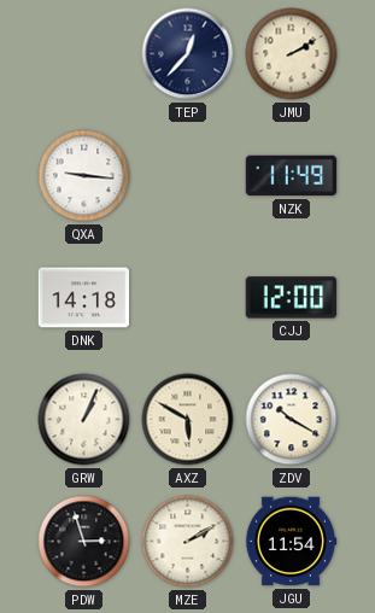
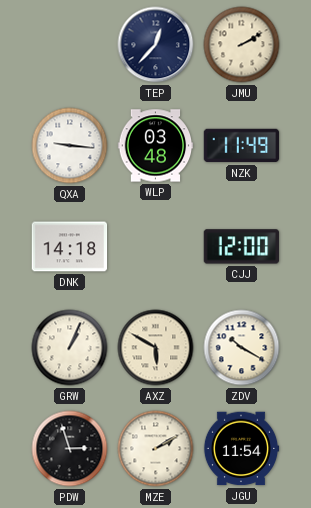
WLP: none -> 03:48 (156, 146)
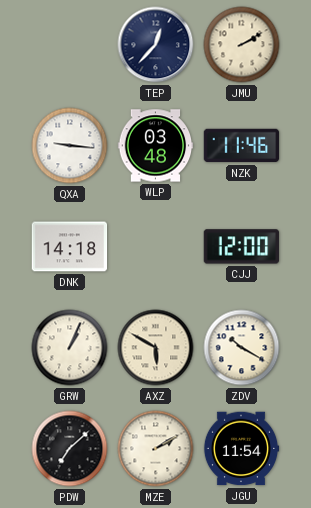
NZK: 11:49 -> 11:46 (242, 146)
PDW: 2:57 -> 7:08 (70, 449)
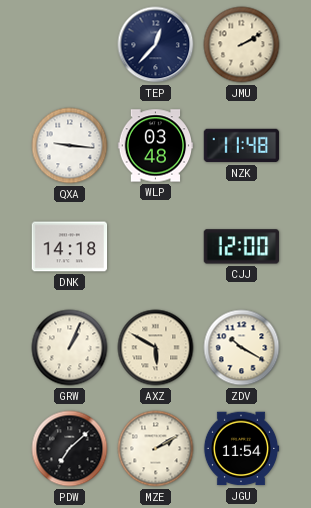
NZK: 11:46 -> 11:48 (242, 146)
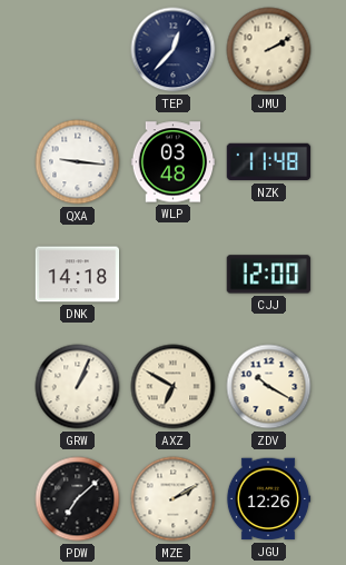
AXZ: 5:50 -> 6:50 (174, 387)
JGU: 11:54 -> 12:26 (268, 499)
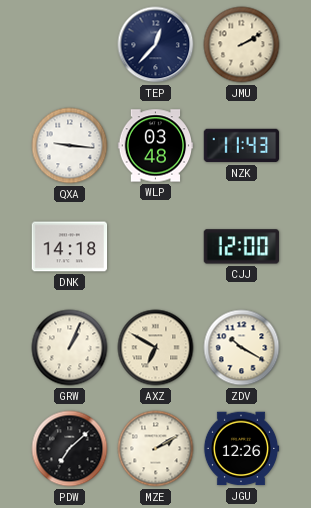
NZK: 11:48 -> 11:43 (242, 146)
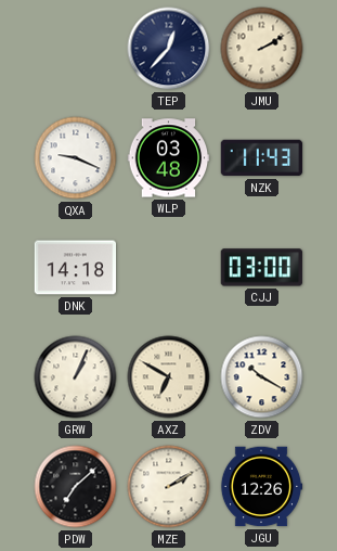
QXA: 9:16 -> 9:19 (76, 158)
CJJ: 12:00 -> 03:00 (262, 268)
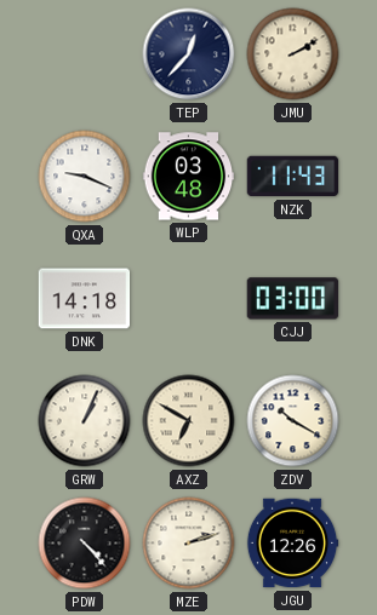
PDW: 7:08 -> 4:23 (85, 544)
MZE: 2:10 -> 2:12 (189, 544)
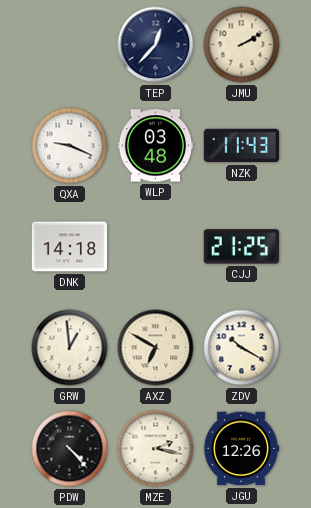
CJJ: 03:00 -> 21:25 (242, 247)
GRW: 1:04 -> 12:59 (70, 348)
MZE: 2:12 -> 2:17 (156, 449)
